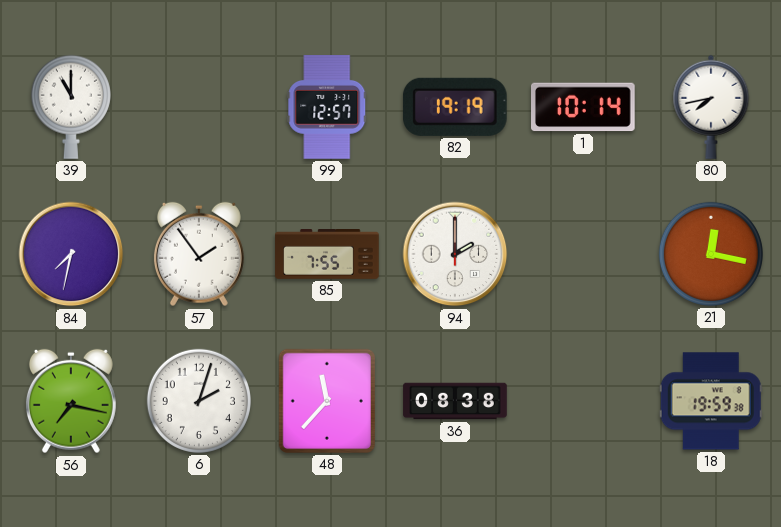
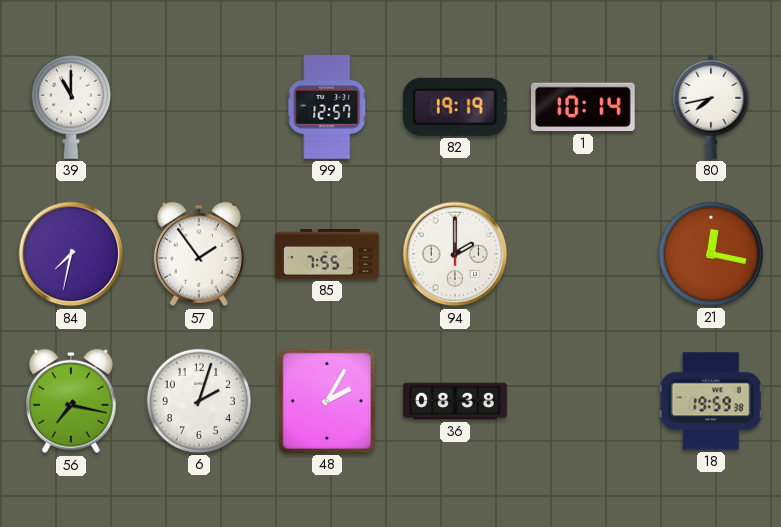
48: 11:37 -> 2:05 (327, 401)
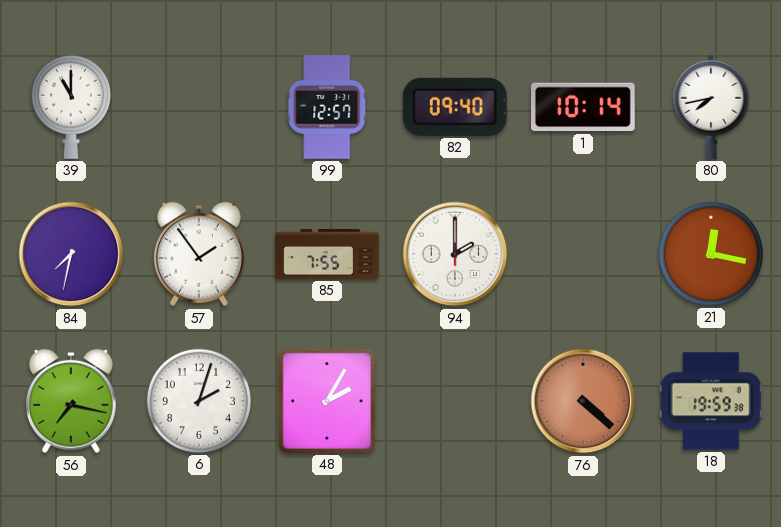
82: 19:19 -> 09:40 (455, 107)
36: 08:38 -> none (455, 401)
76: none -> 4:22 (583, 401)
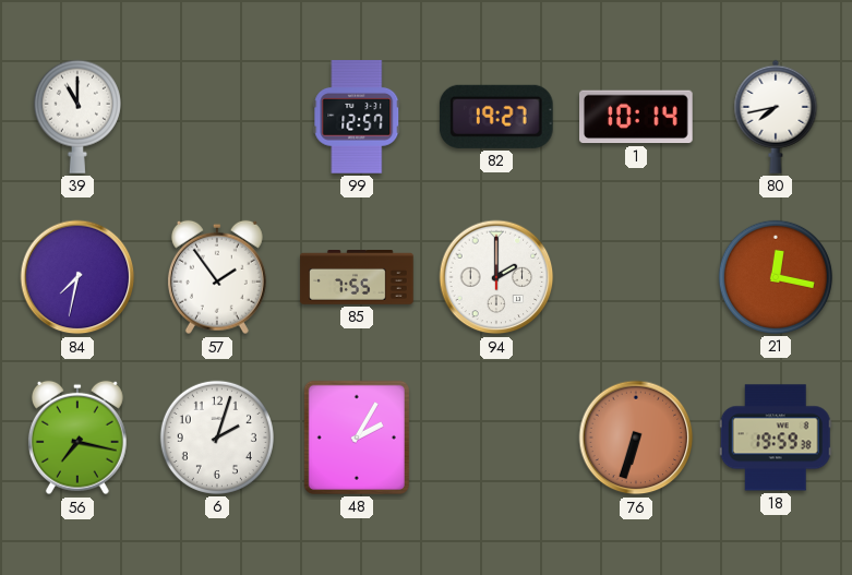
82: 09:40 -> 19:27 (496, 117)
76: 4:22 -> 6:33 (636, 438)
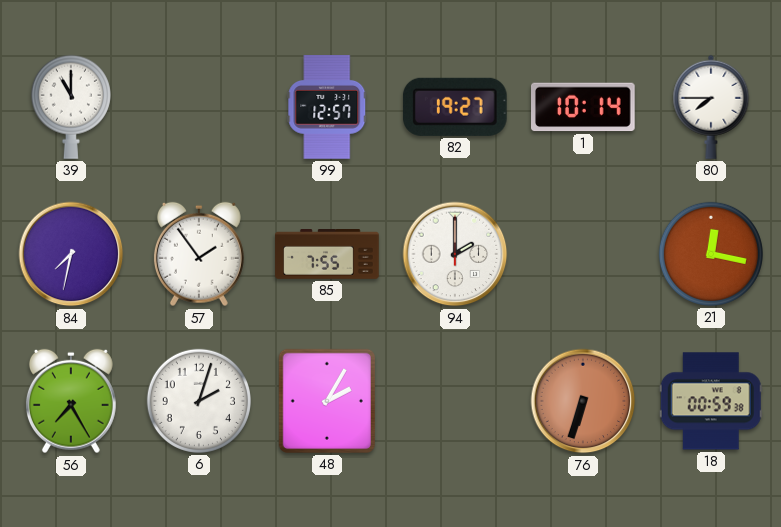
80: 7:43 -> 7:45 (711, 107)
56: 7:17 -> 7:25 (71, 401)
18: 19:59 -> 00:59 (711, 401)
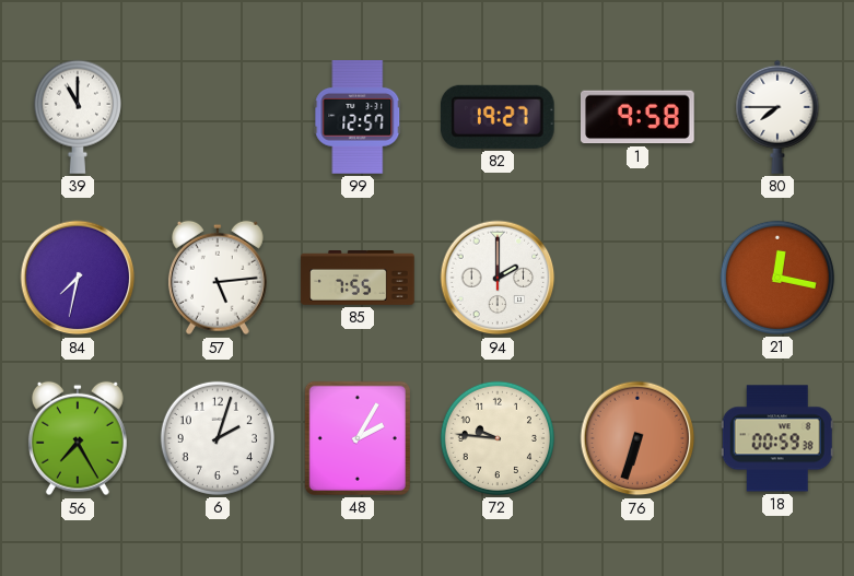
1: 10:14 -> 9:58 (637, 117)
57: 1:54 -> 5:14 (218, 278)
72: none -> 9:46 (498, 438)
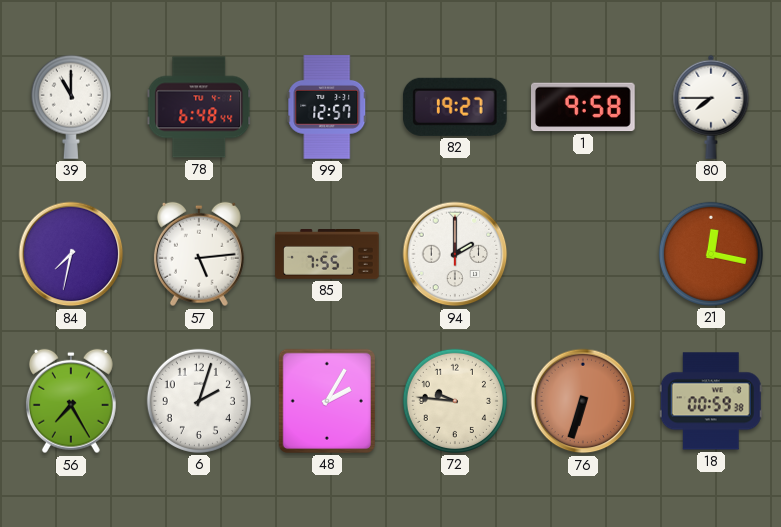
78: none -> 6:48 (199, 107)
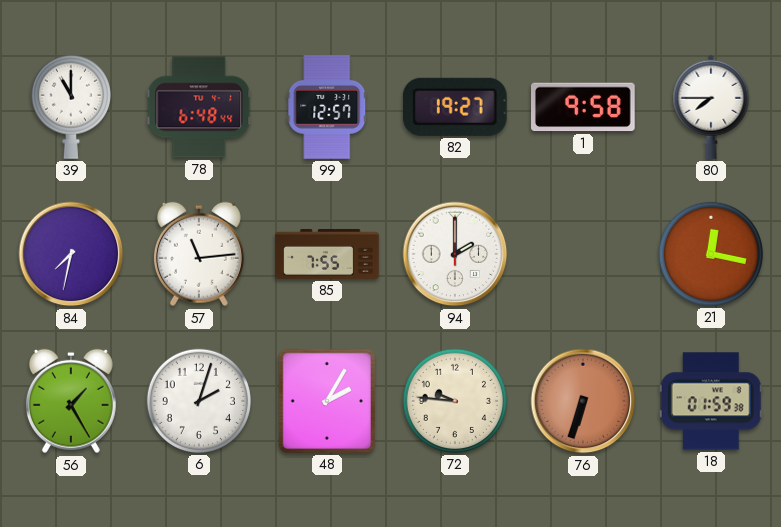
57: 5:14 -> 11:14 (199, 254)
56: 7:25 -> 1:25 (71, 401)
18: 00:59 -> 01:59 (711, 401)
